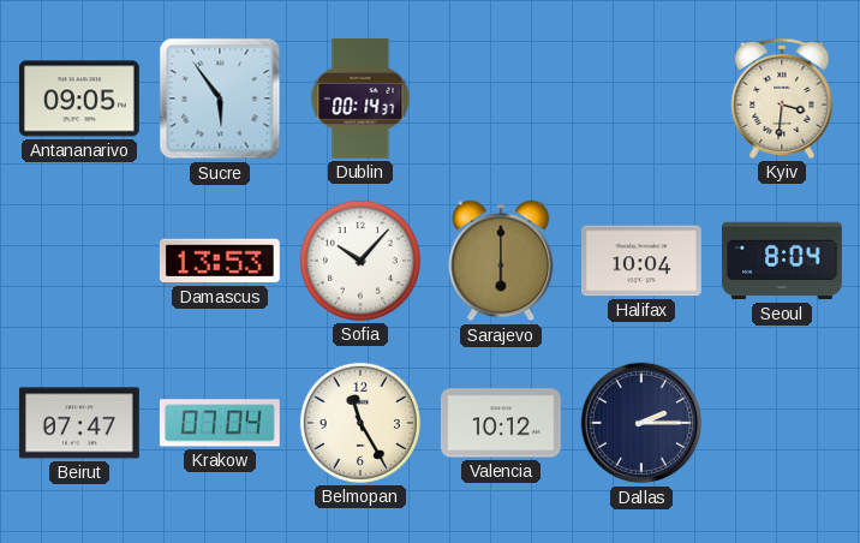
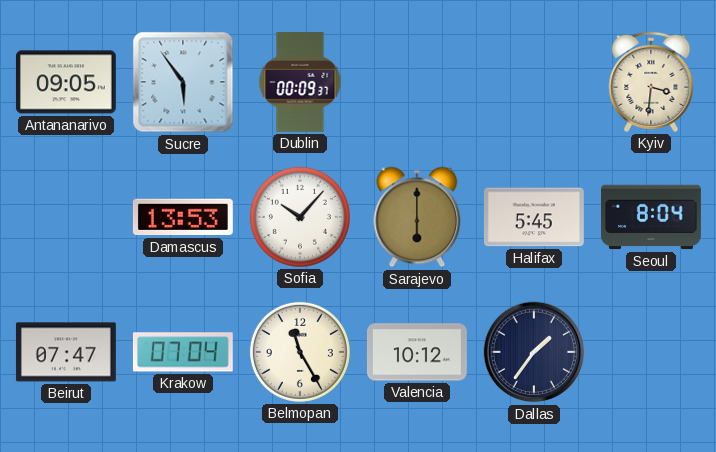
Dublin: 00:14 -> 00:09 (300, 82)
Halifax: 10:04 -> 5:45 (534, 217)
Dallas: 2:15 -> 1:36 (534, 352)
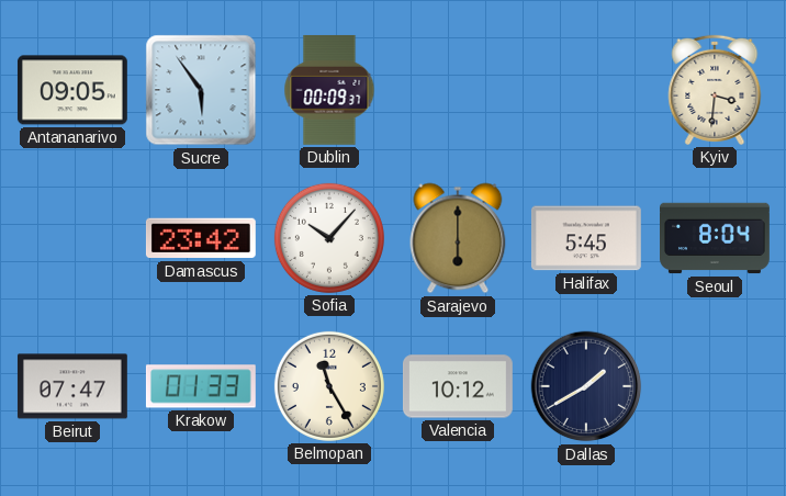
Damascus: 13:53 -> 23:42 (201, 238)
Krakow: 07:04 -> 01:33 (201, 386)
Dallas: 1:36 -> 1:40 (586, 386)
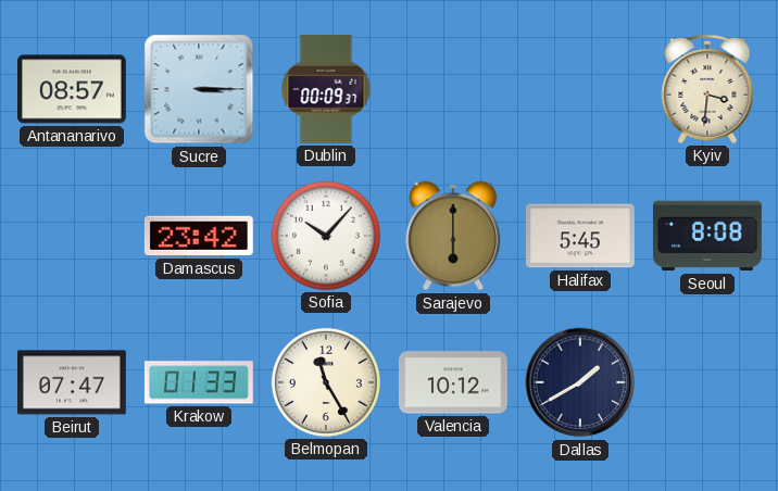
Antananarivo: 09:05 -> 08:57 (72, 89)
Sucre: 5:54 -> 3:15 (199, 89)
Seoul: 8:04 -> 8:08 (708, 236)
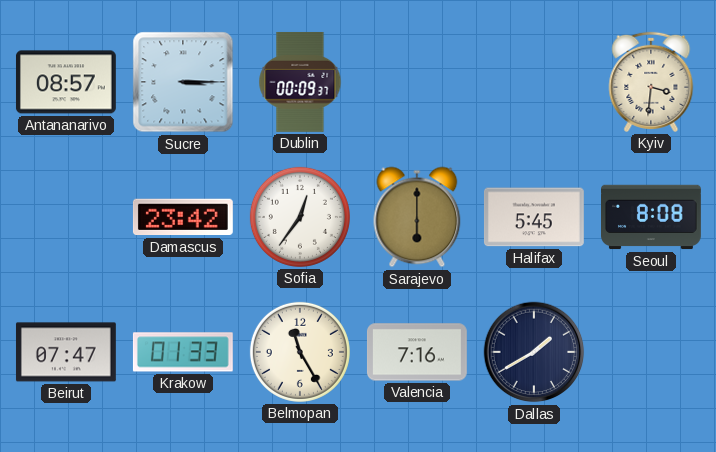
Sofia: 10:07 -> 12:36 (300, 217)
Valencia: 10:12 -> 7:16 (417, 352)
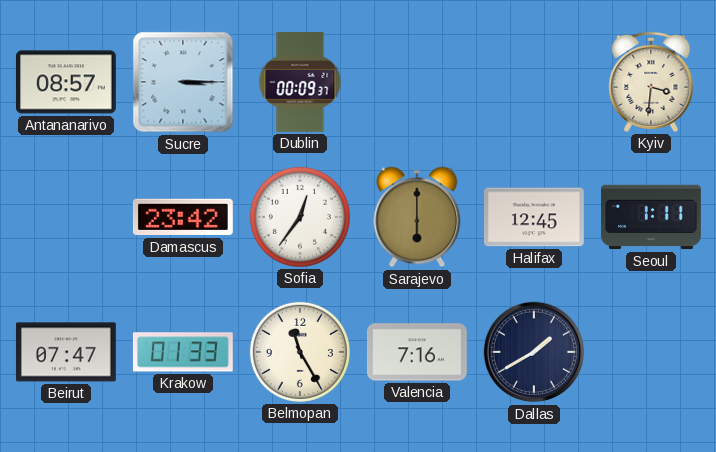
Halifax: 5:45 -> 12:45 (534, 217)
Seoul: 8:08 -> 1:11 (652, 217)
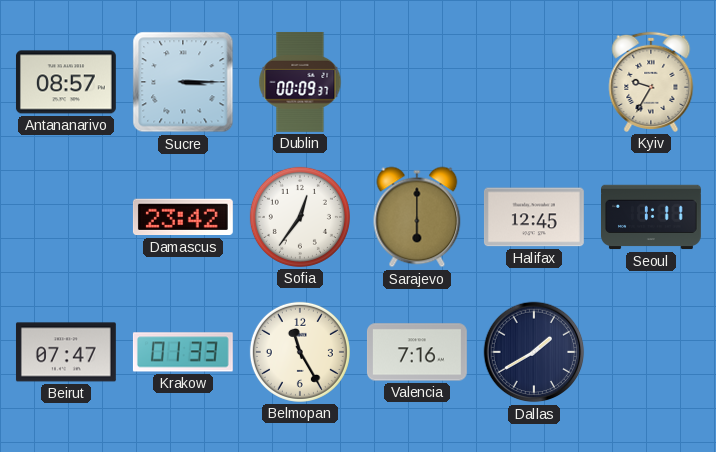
Kyiv: 3:31 -> 9:35 (651, 82)
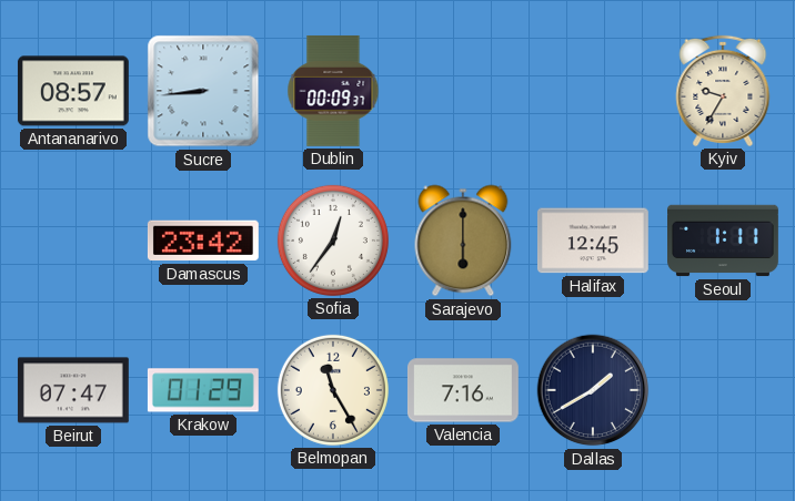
Sucre: 3:15 -> 8:44 (203, 91)
Krakow: 01:33 -> 01:29 (203, 390)
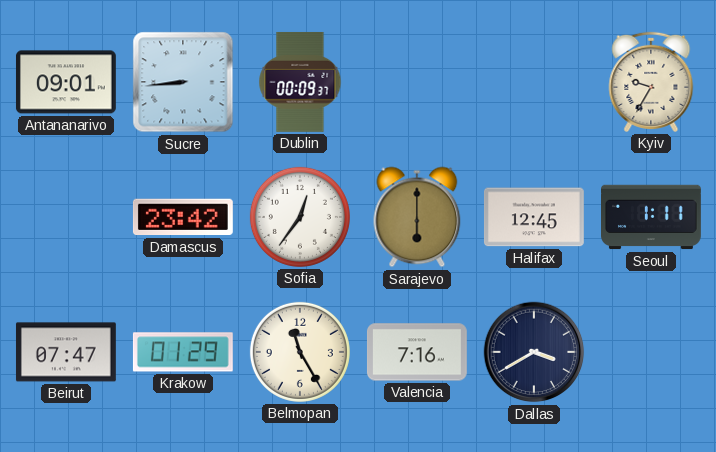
Antananarivo: 08:57 -> 09:01 (66, 82)
Dallas: 1:40 -> 3:40 (534, 352)
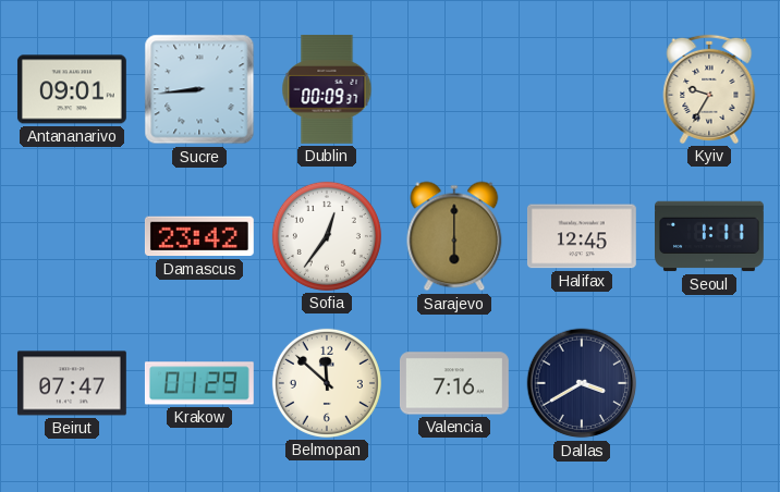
Belmopan: 11:25 -> 11:52 (327, 383)
